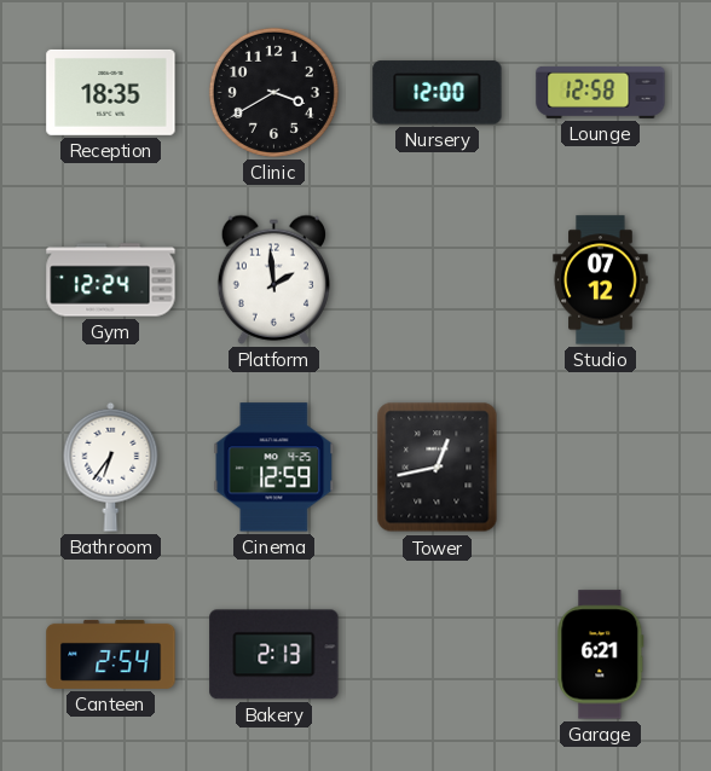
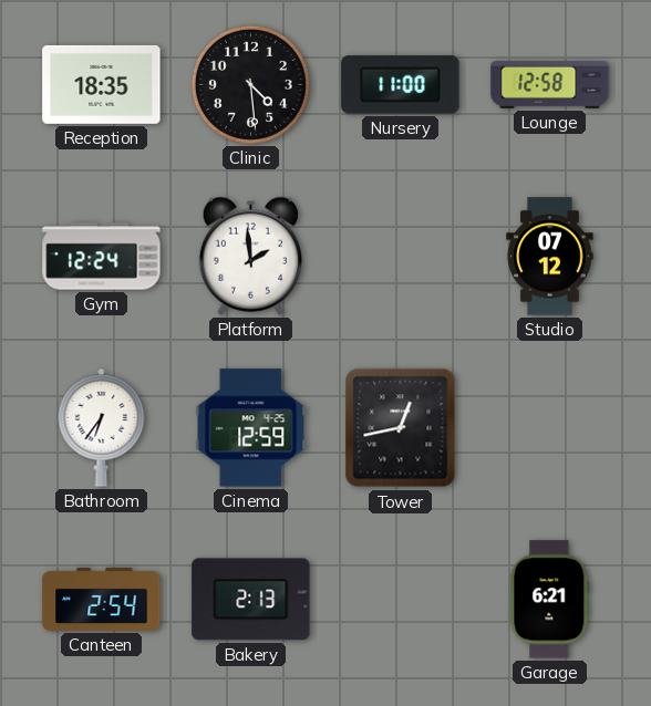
Clinic: 3:40 -> 4:29 (250, 84)
Nursery: 12:00 -> 11:00 (401, 85)
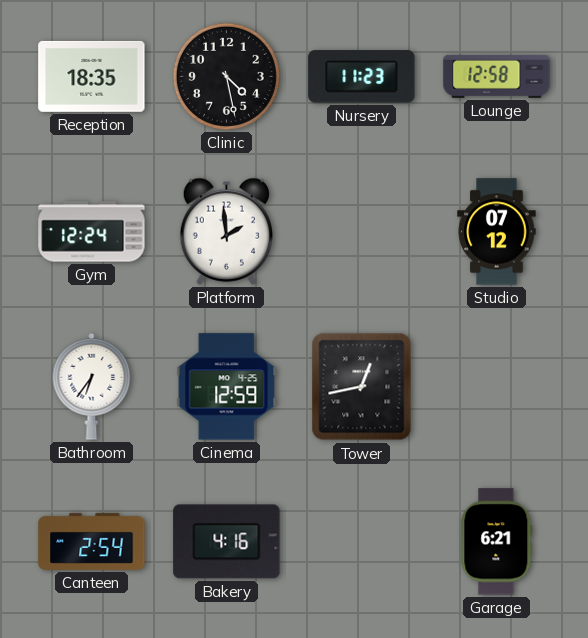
Clinic: 4:29 -> 4:28 (226, 76)
Nursery: 11:00 -> 11:23 (362, 77)
Bakery: 2:13 -> 4:16 (227, 542)
